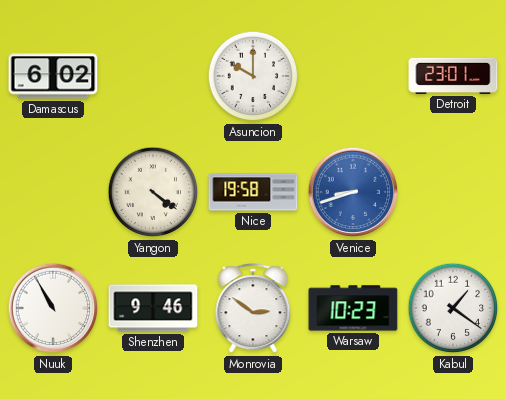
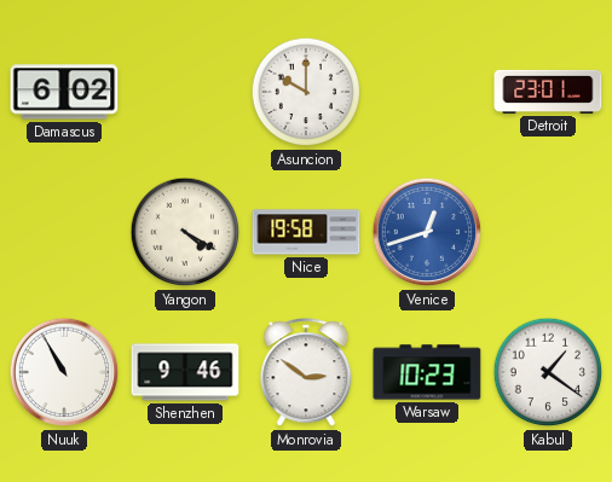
Yangon: 4:21 -> 4:20 (185, 232)
Venice: 8:42 -> 12:42 (427, 232)
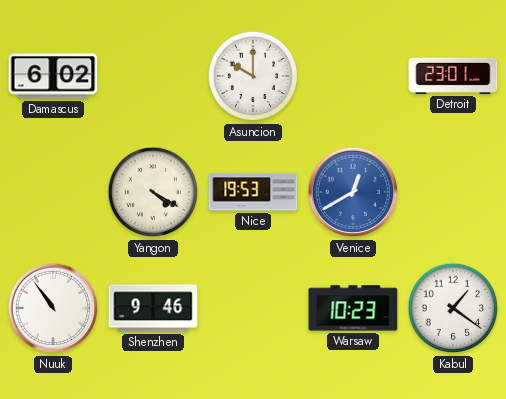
Nice: 19:58 -> 19:53 (253, 192)
Venice: 12:42 -> 12:40 (353, 192)
Nuuk: 10:55 -> 10:54 (53, 308)
Monrovia: 2:51 -> none (306, 373)
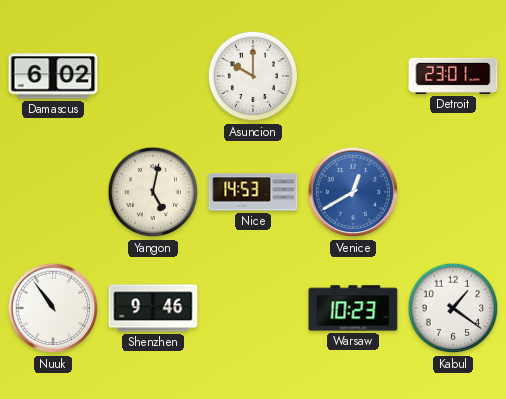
Yangon: 4:20 -> 5:02 (153, 192)
Nice: 19:53 -> 14:53 (253, 192)
